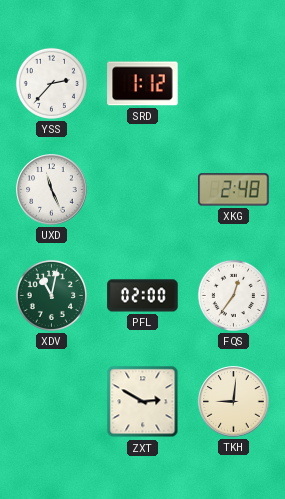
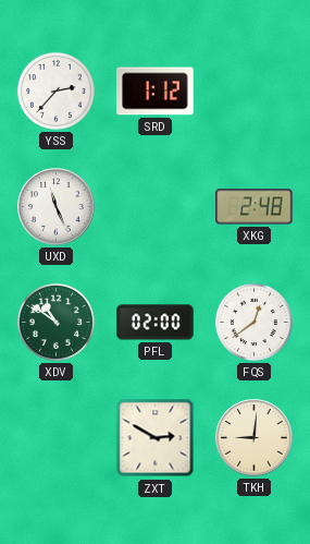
XDV: 11:02 -> 10:51 (55, 322)
FQS: 12:36 -> 12:39 (253, 322)
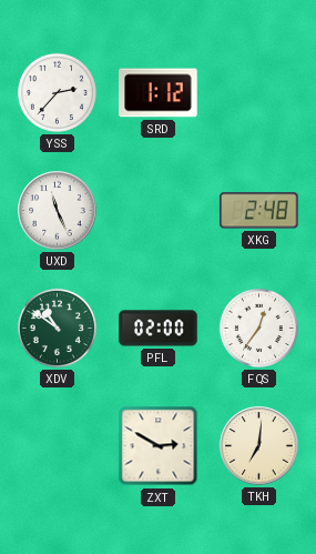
FQS: 12:39 -> 12:36 (258, 328)
TKH: 9:01 -> 7:01 (259, 446)
